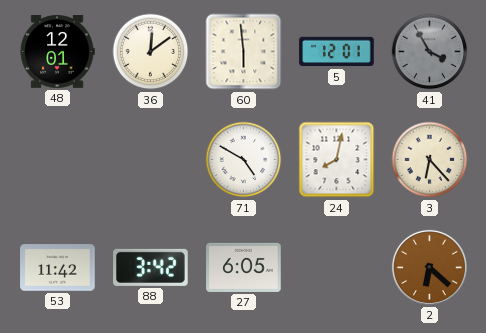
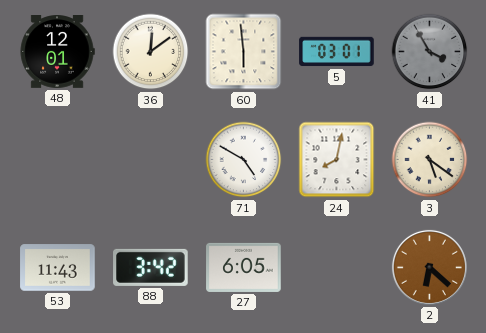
5: 12:01 -> 03:01 (337, 52)
3: 6:23 -> 5:21 (430, 160)
53: 11:42 -> 11:43 (58, 268)
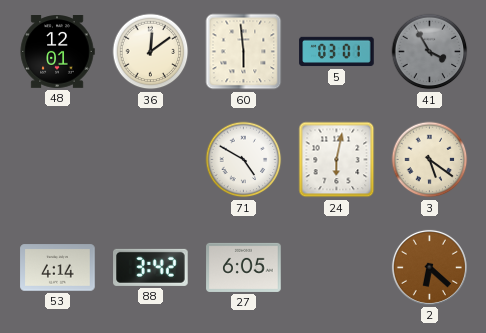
24: 8:02 -> 6:02 (337, 160)
53: 11:43 -> 4:14 (58, 268)
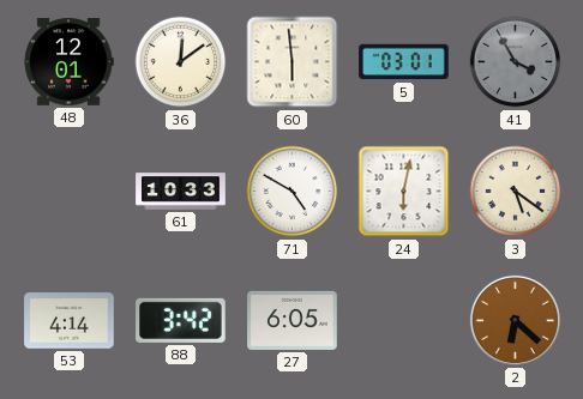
61: none -> 10:33 (181, 192)
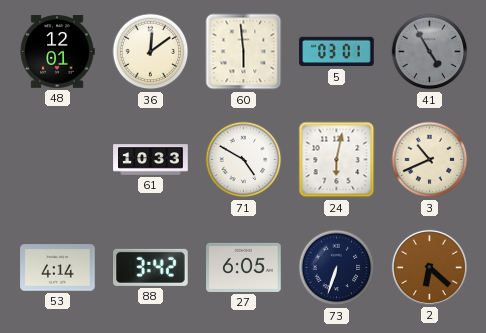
41: 3:55 -> 4:55 (430, 52)
3: 5:21 -> 10:41 (430, 160)
73: none -> 6:33 (337, 268)
